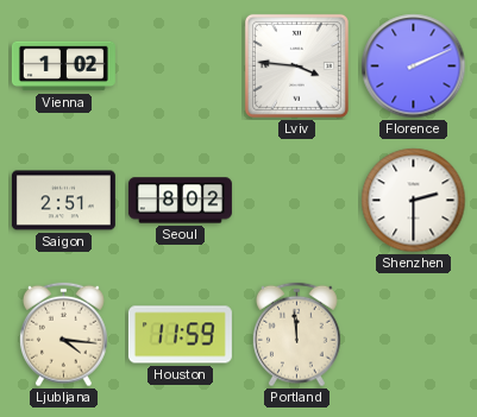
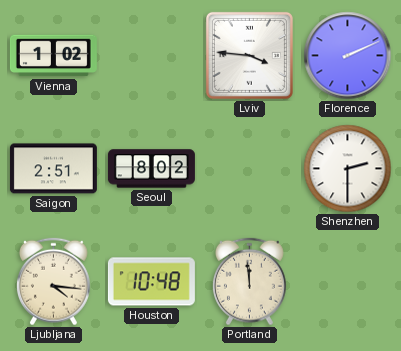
Houston: 11:59 -> 10:48 (151, 282)
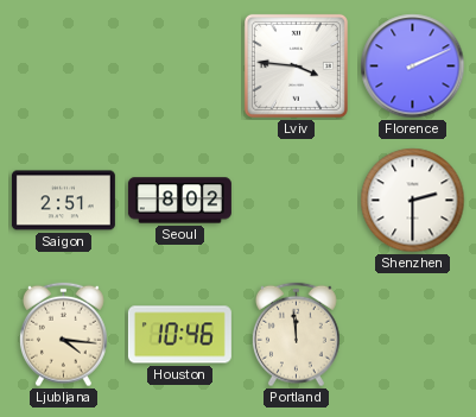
Vienna: 1:02 -> none (53, 56)
Houston: 10:48 -> 10:46 (179, 335)
